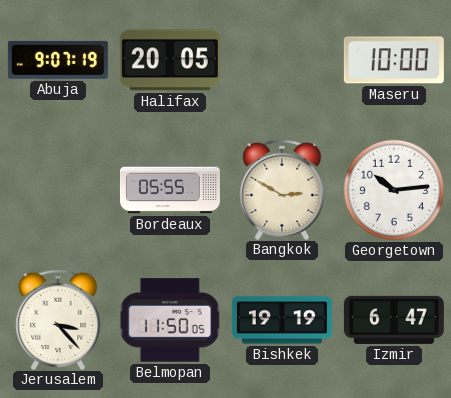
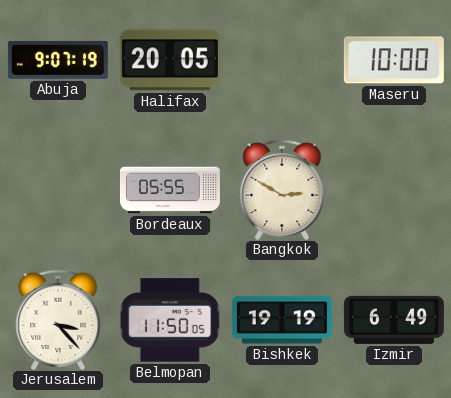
Georgetown: 10:14 -> none (394, 190)
Izmir: 6:47 -> 6:49 (394, 320)
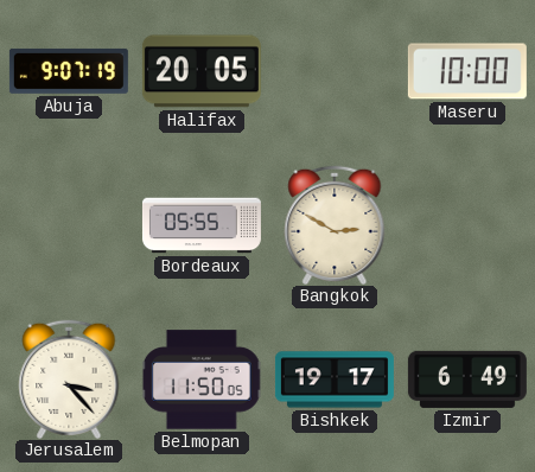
Bishkek: 19:19 -> 19:17 (335, 379)
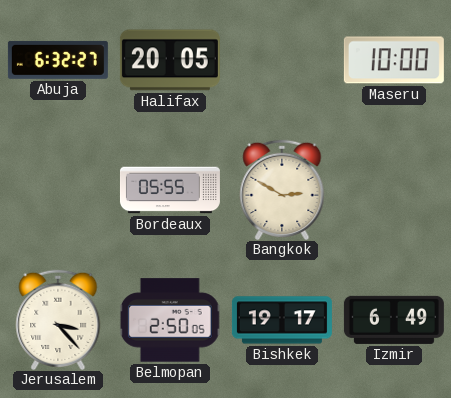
Abuja: 9:07 -> 6:32 (58, 60)
Belmopan: 11:50 -> 2:50 (170, 320)
